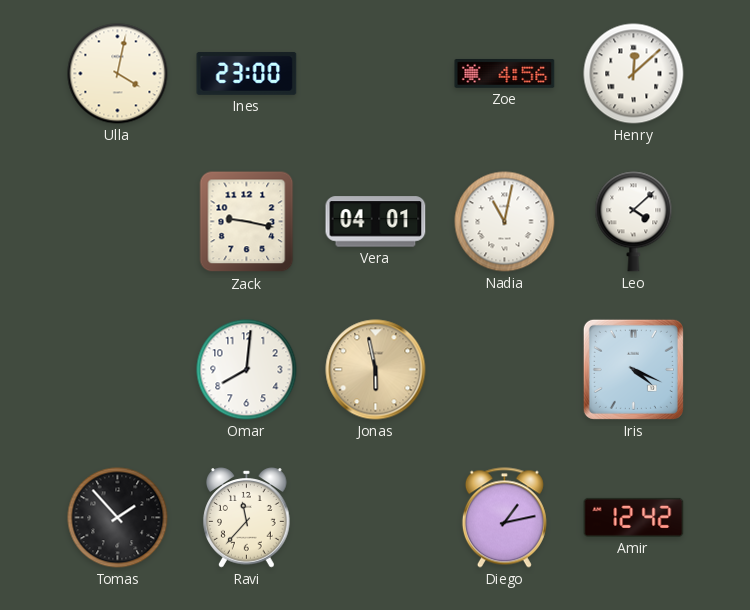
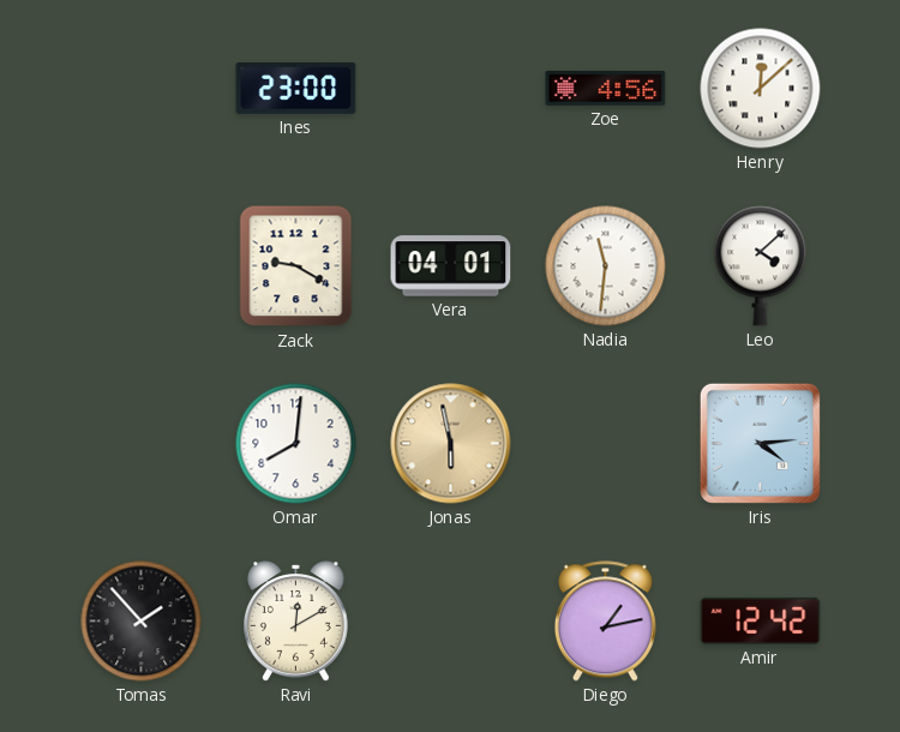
Ulla: 4:02 -> none (118, 74)
Zack: 9:17 -> 9:20 (296, 266)
Nadia: 11:02 -> 11:31 (606, 266)
Iris: 4:19 -> 4:14 (760, 443)
Ravi: 11:37 -> 12:10 (296, 622)
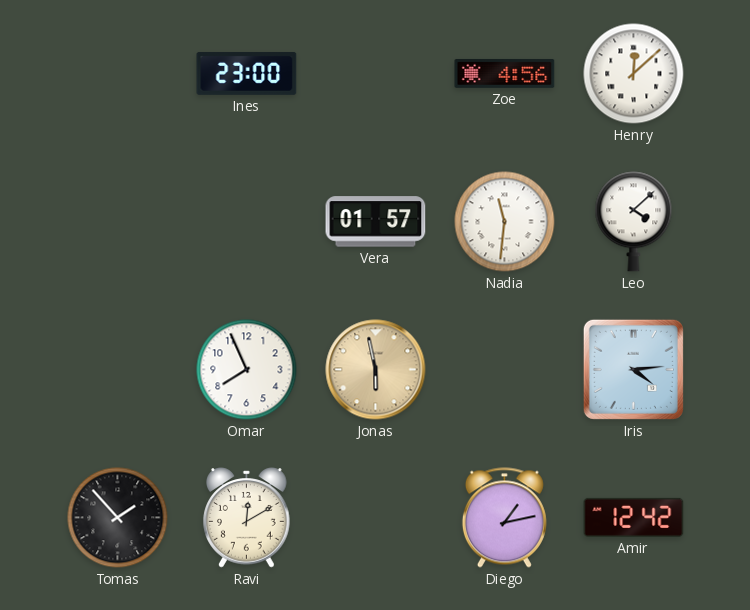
Zack: 9:20 -> none (296, 266)
Vera: 04:01 -> 01:57 (376, 222)
Omar: 8:01 -> 7:56 (247, 370)
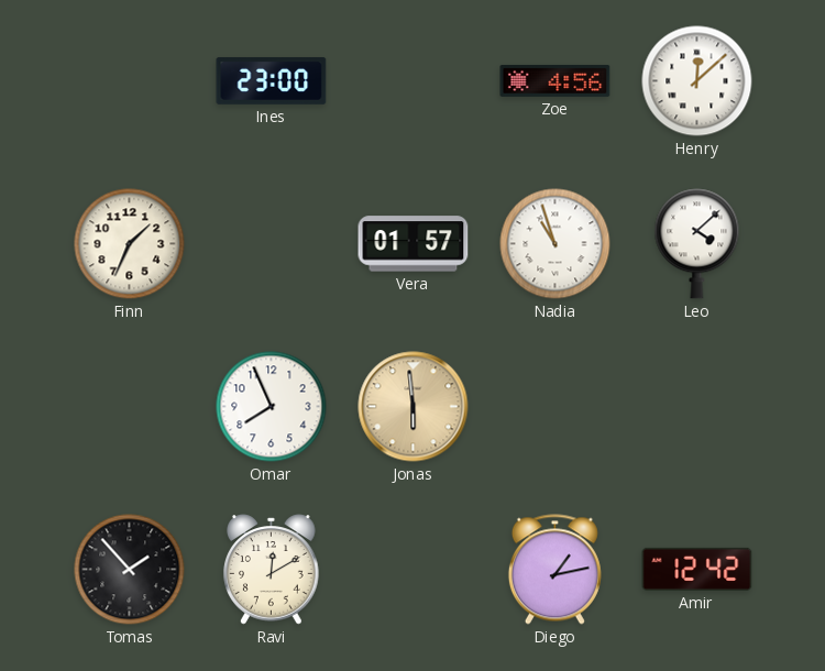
Finn: none -> 1:34 (130, 244)
Nadia: 11:31 -> 10:57 (555, 244)
Jonas: 5:58 -> 5:59 (414, 407)
Iris: 4:14 -> none (633, 369)
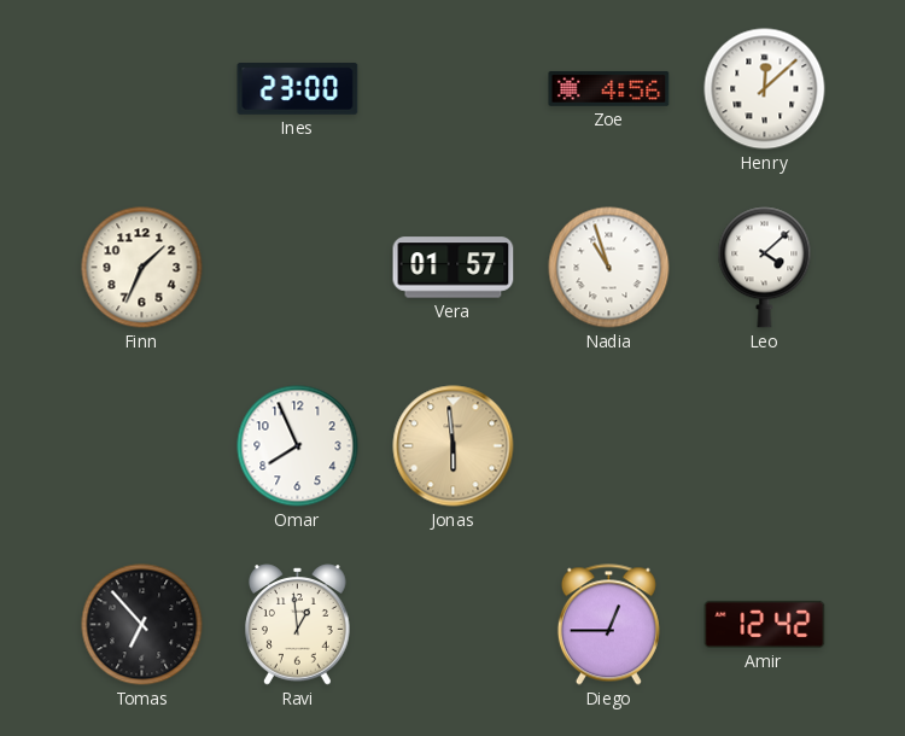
Tomas: 1:53 -> 6:53 (142, 625)
Ravi: 12:10 -> 12:59 (298, 625)
Diego: 1:13 -> 12:45 (608, 625)
